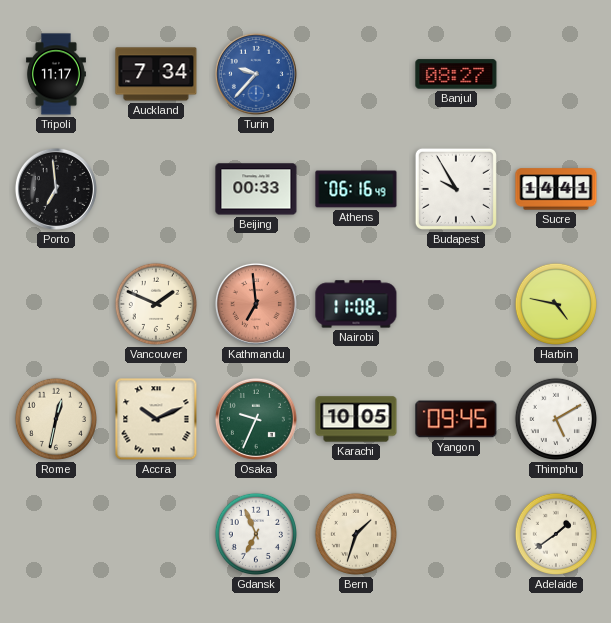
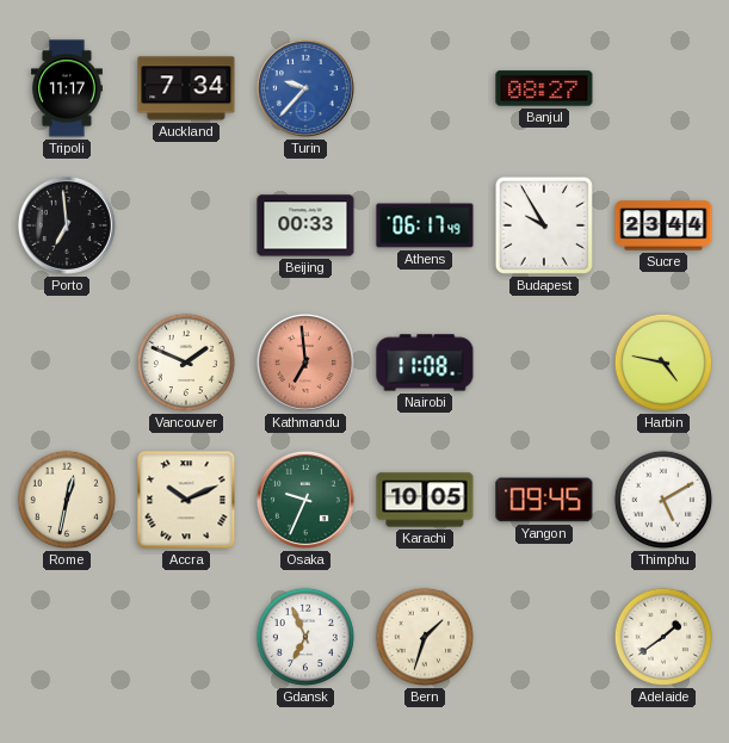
Athens: 06:16 -> 06:17 (425, 225)
Sucre: 14:41 -> 23:44 (663, 225)
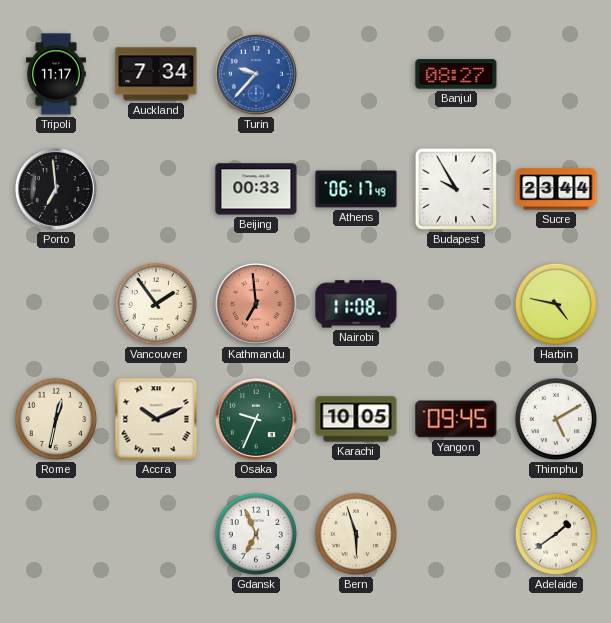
Vancouver: 1:49 -> 1:54 (156, 304)
Bern: 1:33 -> 5:57 (356, 534)
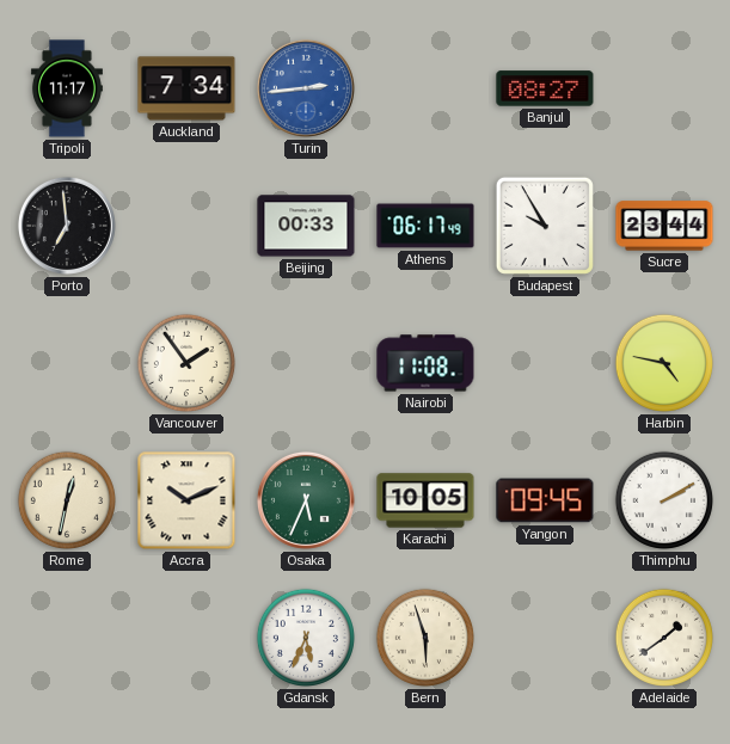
Turin: 9:37 -> 2:44 (306, 88)
Kathmandu: 6:59 -> none (256, 304)
Osaka: 9:34 -> 5:34 (306, 500)
Thimphu: 5:10 -> 2:10 (664, 500)
Gdansk: 6:56 -> 5:34 (306, 638)
